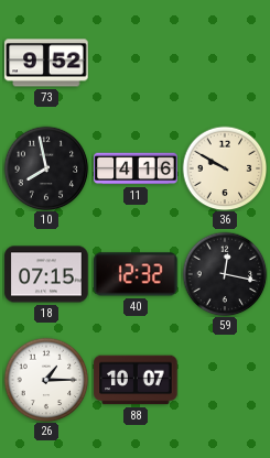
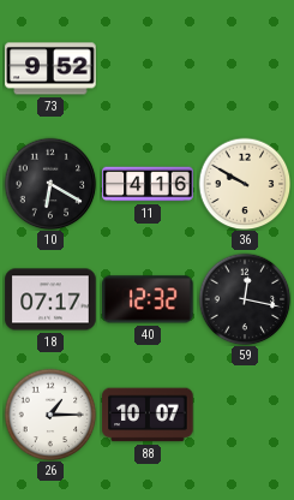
10: 7:58 -> 6:20 (50, 184)
18: 07:15 -> 07:17 (50, 299)
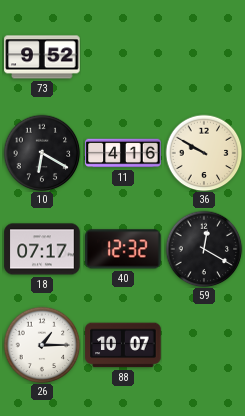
59: 12:17 -> 12:20 (204, 249)
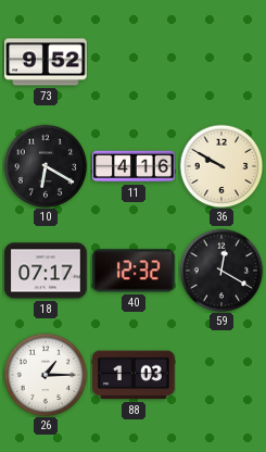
88: 10:07 -> 1:03 (134, 375)
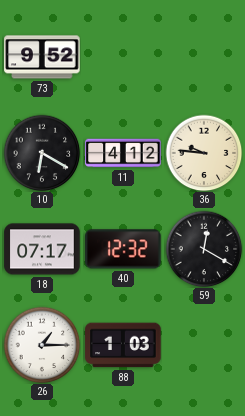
11: 4:16 -> 4:12 (123, 153)
36: 9:50 -> 9:46 (204, 153)
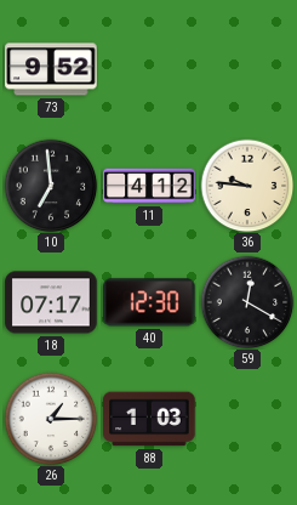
10: 6:20 -> 6:59 (51, 186)
40: 12:32 -> 12:30 (149, 302)
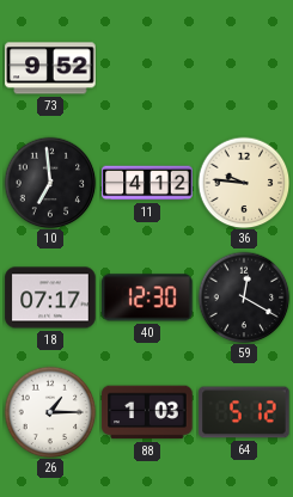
64: none -> 5:12 (244, 412)
